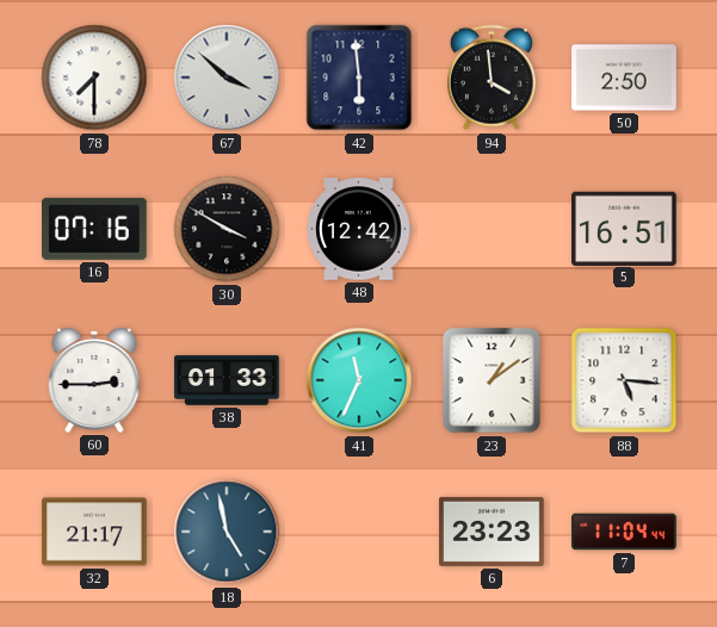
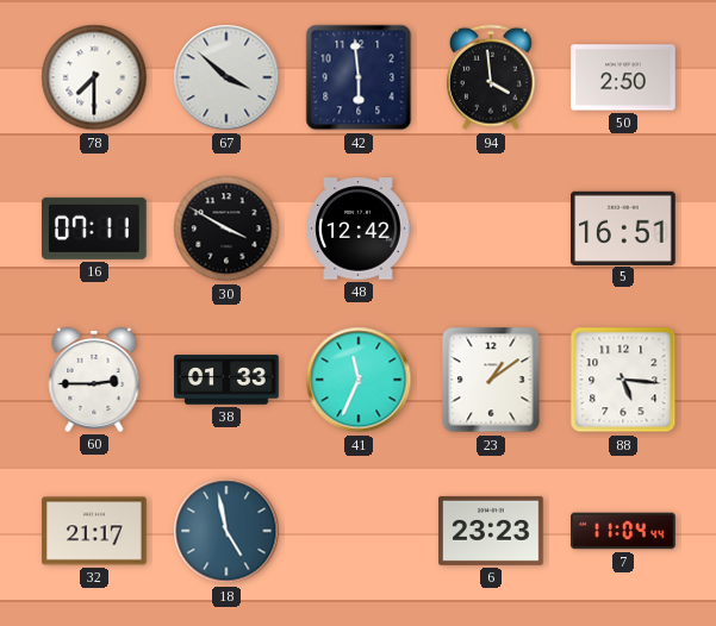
16: 07:16 -> 07:11 (95, 229)
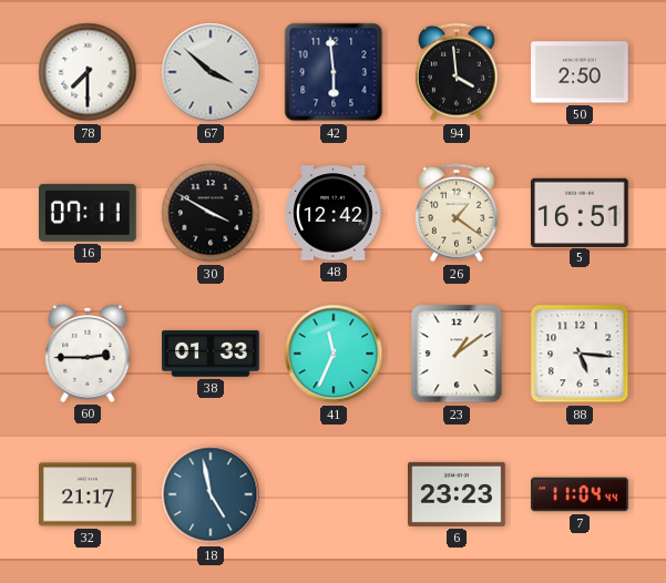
26: none -> 1:21 (457, 213)
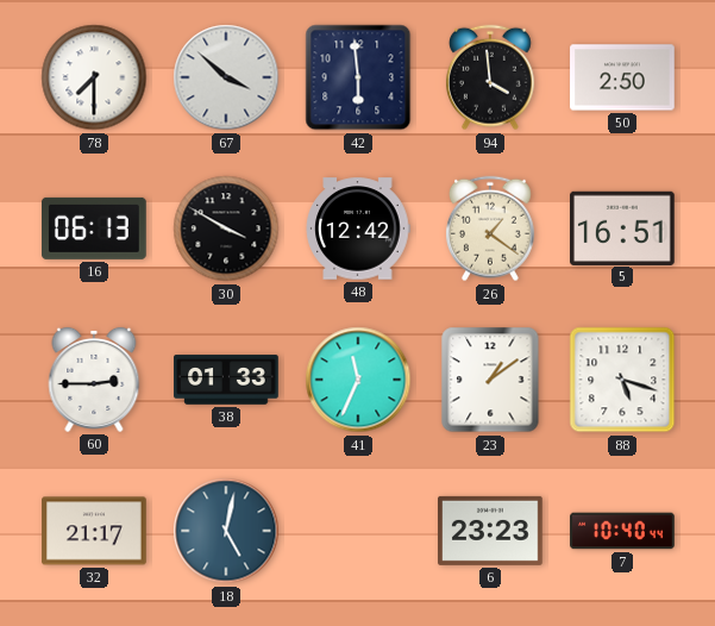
16: 07:11 -> 06:13 (95, 229)
88: 5:16 -> 5:18 (622, 380)
18: 4:58 -> 5:02 (226, 531)
7: 11:04 -> 10:40 (622, 531)
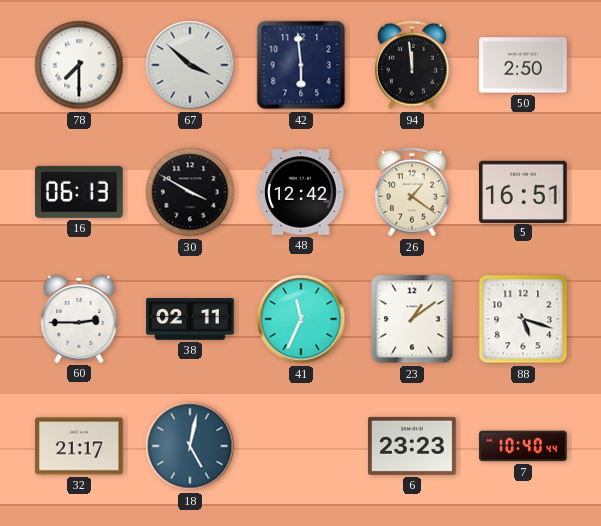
94: 3:59 -> 11:59 (412, 65)
38: 01:33 -> 02:11 (190, 319)
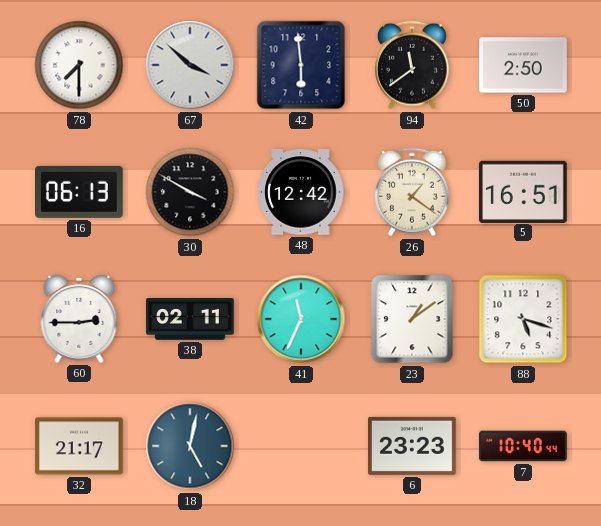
94: 11:59 -> 11:39 (412, 65)
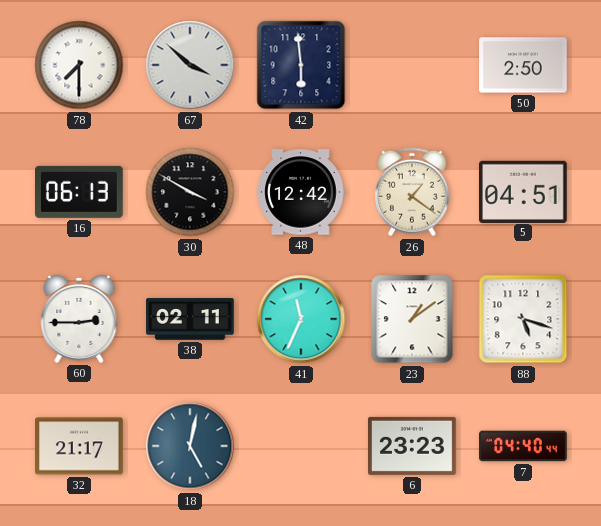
94: 11:39 -> none (412, 65)
5: 16:51 -> 04:51 (524, 191)
7: 10:40 -> 04:40 (523, 446)
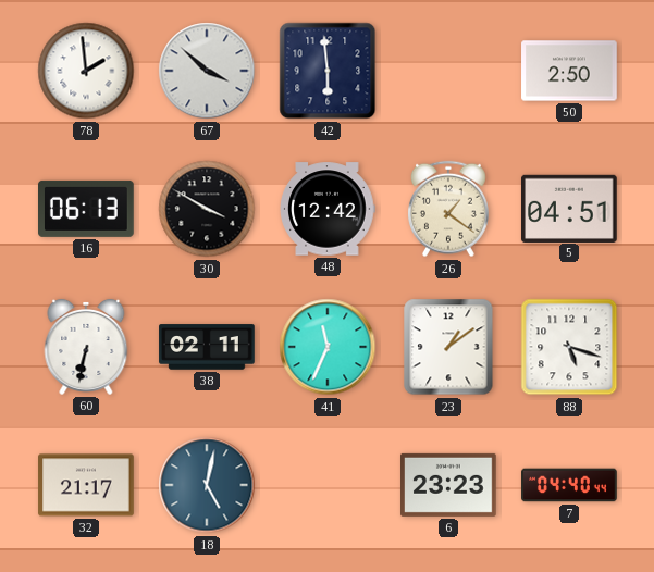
78: 7:30 -> 1:59 (86, 71)
60: 2:45 -> 6:32 (86, 347)
